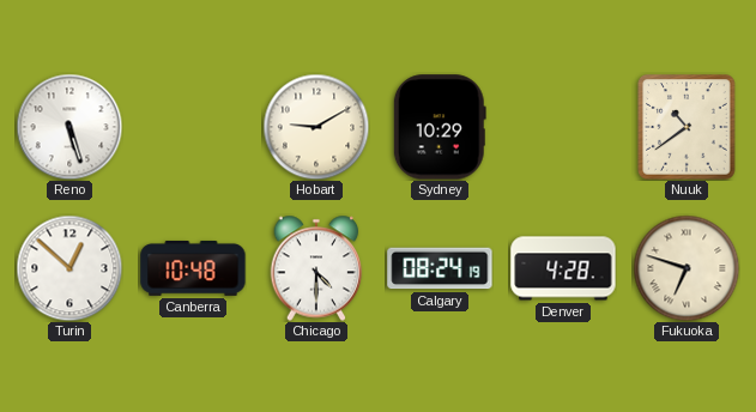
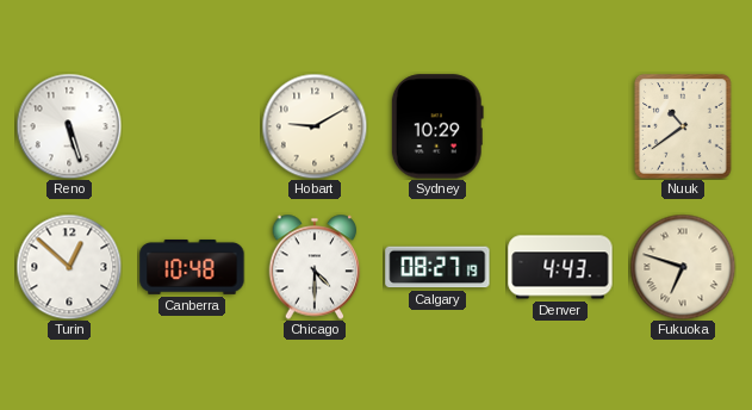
Calgary: 08:24 -> 08:27 (437, 267)
Denver: 4:28 -> 4:43 (560, 267)
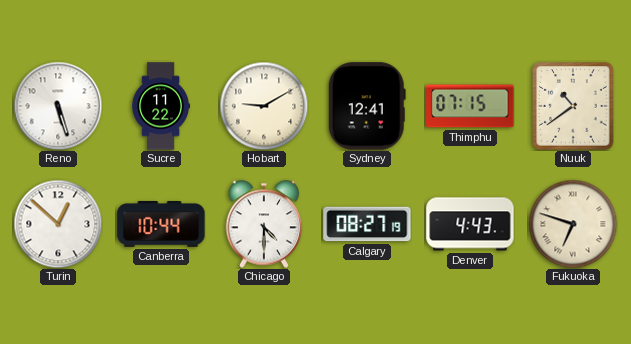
Sucre: none -> 11:22 (161, 106)
Sydney: 10:29 -> 12:41 (367, 106)
Thimphu: none -> 07:15 (470, 106)
Canberra: 10:48 -> 10:44 (161, 224)
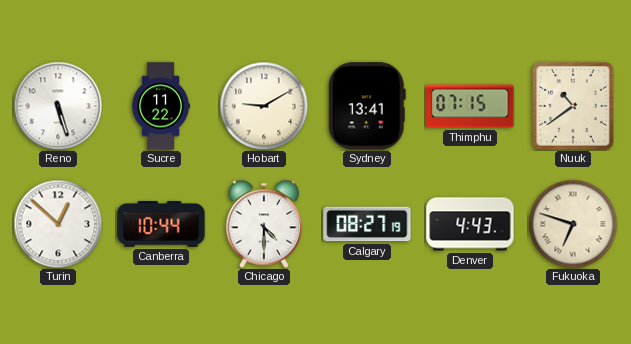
Sydney: 12:41 -> 13:41 (367, 106)
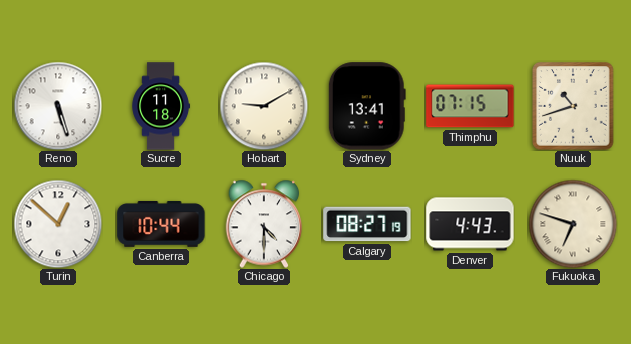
Sucre: 11:22 -> 11:18 (161, 106)
Nuuk: 10:39 -> 10:42 (573, 106)
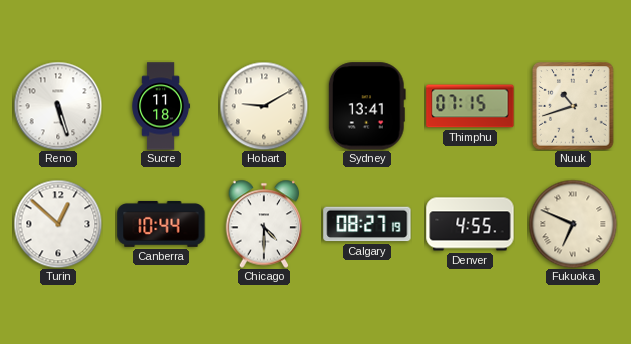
Denver: 4:43 -> 4:55 (470, 224)
Fukuoka: 6:48 -> 6:49 (573, 224)
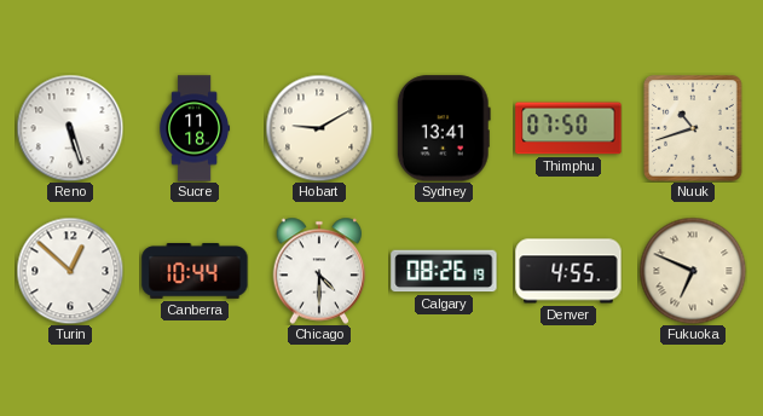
Thimphu: 07:15 -> 07:50 (568, 128)
Calgary: 08:27 -> 08:26 (444, 271)
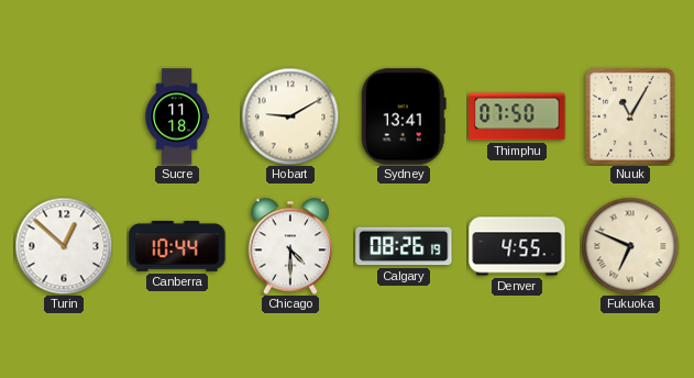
Reno: 5:27 -> none (70, 128)
Nuuk: 10:42 -> 11:05 (630, 116)
